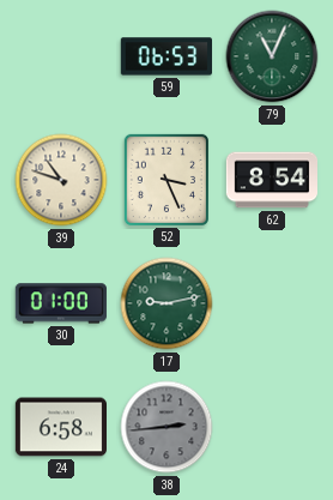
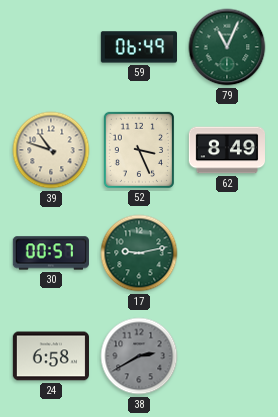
59: 06:53 -> 06:49 (138, 47)
62: 8:54 -> 8:49 (226, 150)
30: 01:00 -> 00:57 (51, 253)
38: 2:44 -> 2:40 (139, 356)
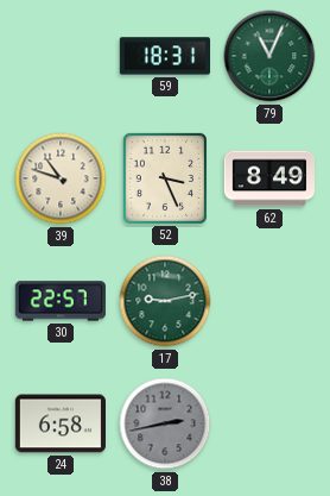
59: 06:49 -> 18:31 (164, 56)
30: 00:57 -> 22:57 (61, 301)
38: 2:40 -> 2:43 (165, 423)
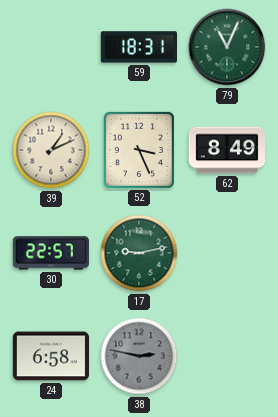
39: 10:48 -> 1:11 (51, 150)
38: 2:43 -> 2:47 (139, 356)
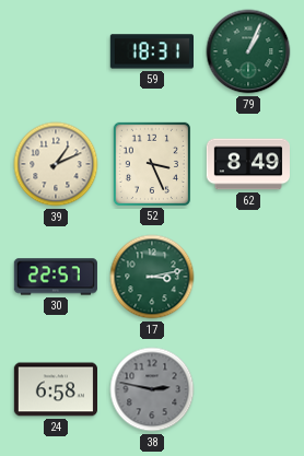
79: 11:04 -> 1:04 (248, 51)
17: 9:13 -> 3:13 (152, 277)
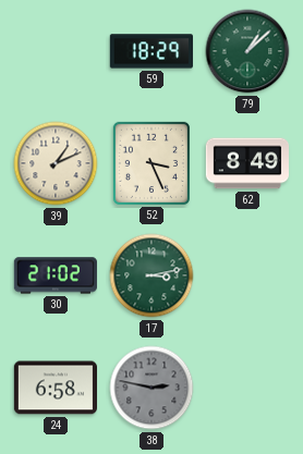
59: 18:31 -> 18:29 (150, 51)
79: 1:04 -> 1:08 (247, 51)
30: 22:57 -> 21:02 (56, 275)
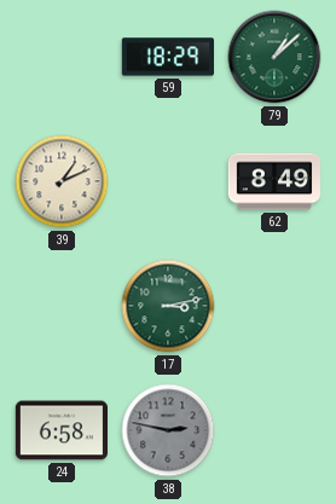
52: 3:26 -> none (152, 162)
30: 21:02 -> none (56, 275)
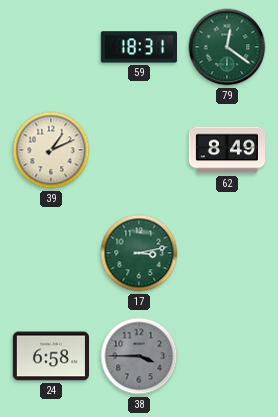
59: 18:29 -> 18:31 (138, 47)
79: 1:08 -> 12:21 (227, 47)
38: 2:47 -> 3:45 (139, 356)
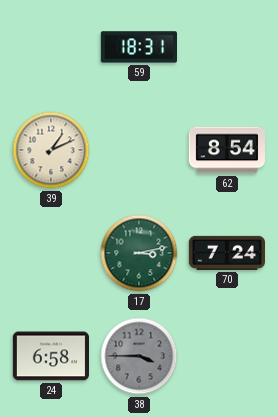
79: 12:21 -> none (227, 47)
62: 8:49 -> 8:54 (226, 150)
70: none -> 7:24 (226, 253)
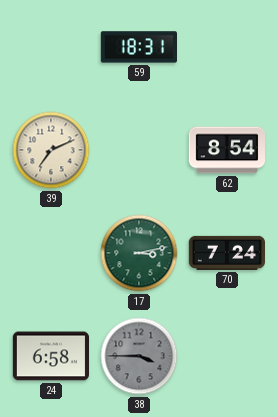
39: 1:11 -> 7:11 (51, 150)
